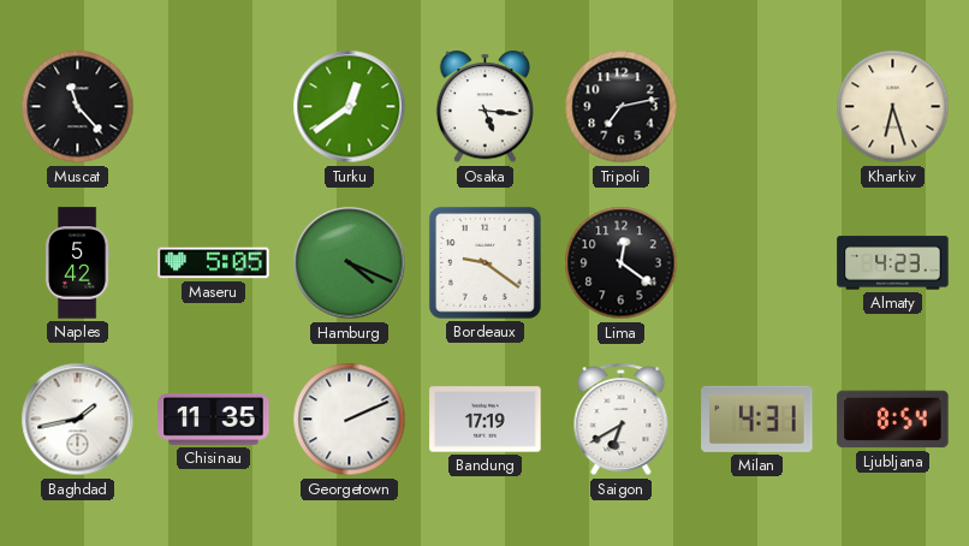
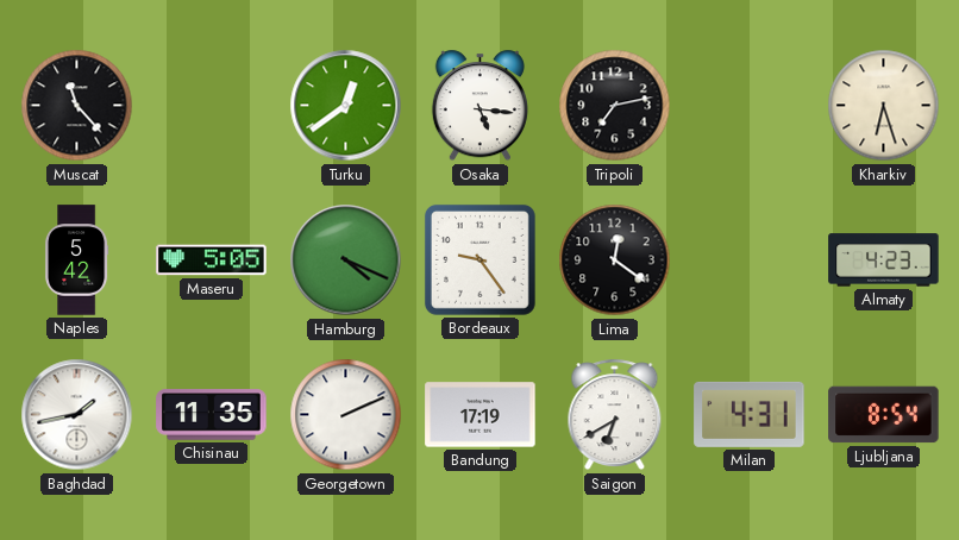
Bordeaux: 9:21 -> 9:24 (479, 259)
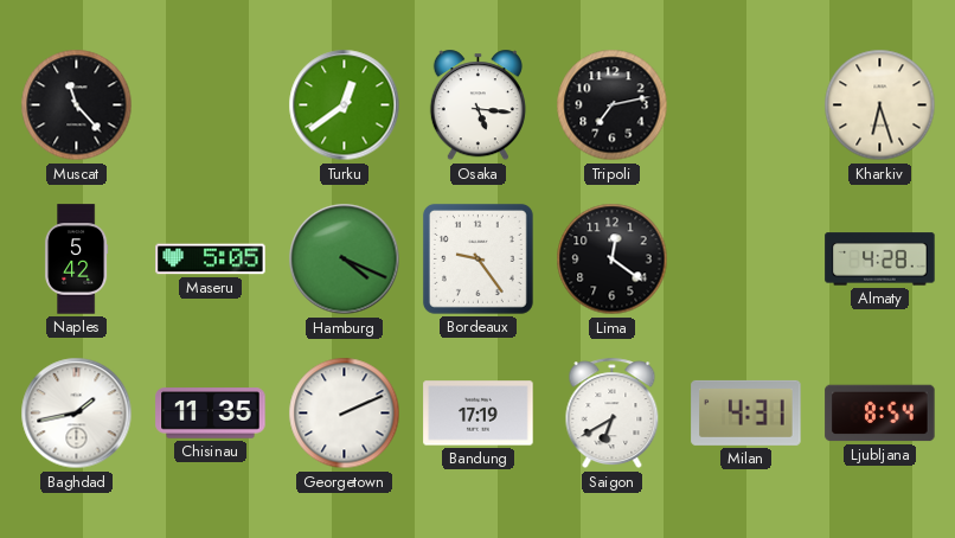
Almaty: 4:23 -> 4:28 (880, 260)
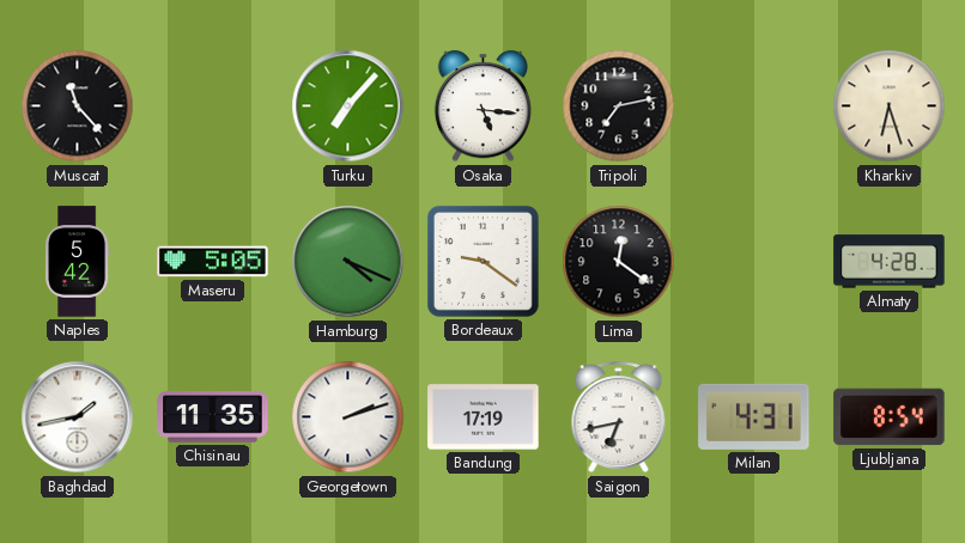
Turku: 12:39 -> 7:07 (348, 106)
Bordeaux: 9:24 -> 9:21 (482, 261)
Georgetown: 2:11 -> 2:12 (348, 417)
Saigon: 6:40 -> 6:43 (619, 417)
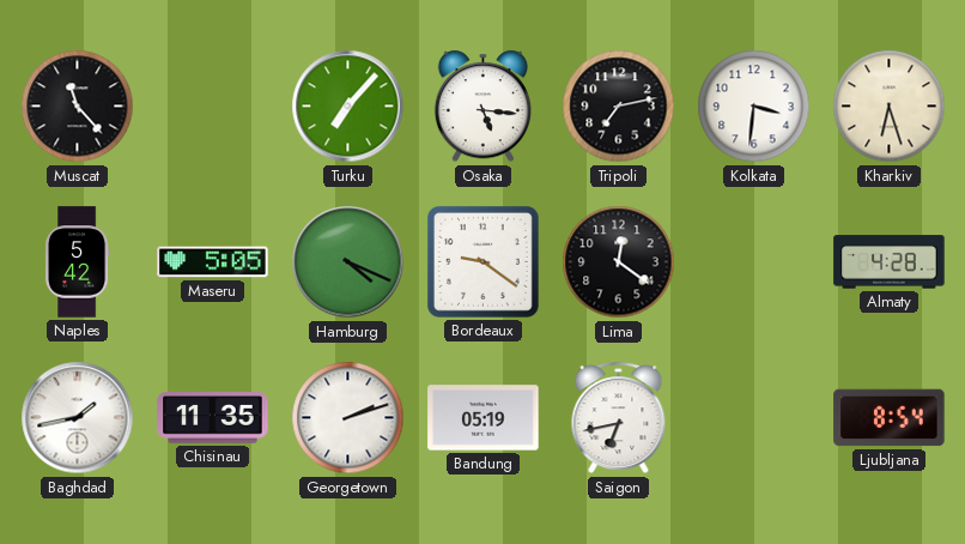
Kolkata: none -> 3:31 (754, 107)
Bandung: 17:19 -> 05:19 (484, 418)
Milan: 4:31 -> none (754, 416)
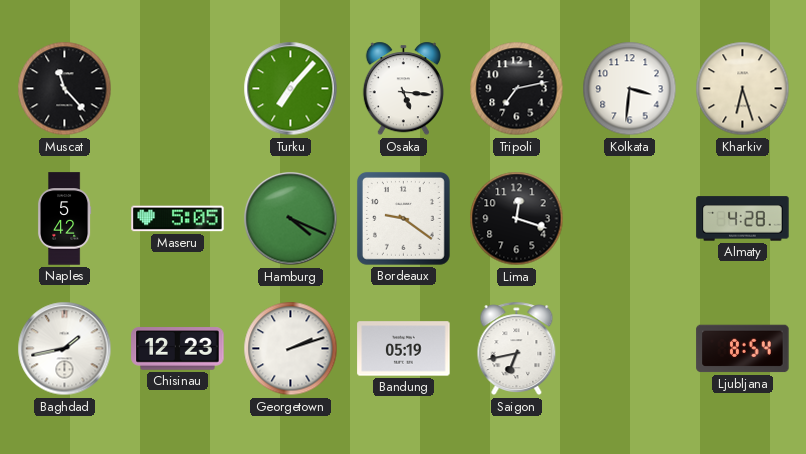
Lima: 12:21 -> 12:18 (517, 219)
Chisinau: 11:35 -> 12:23 (178, 349)
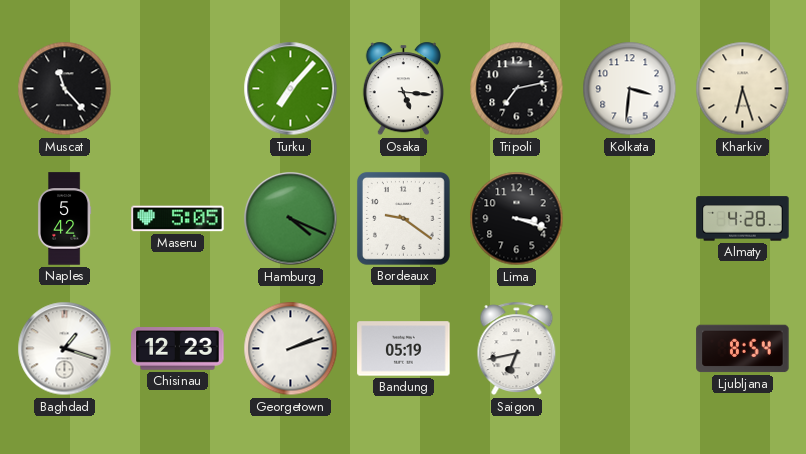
Lima: 12:18 -> 3:18 (517, 219)
Baghdad: 1:43 -> 1:18 (65, 349)
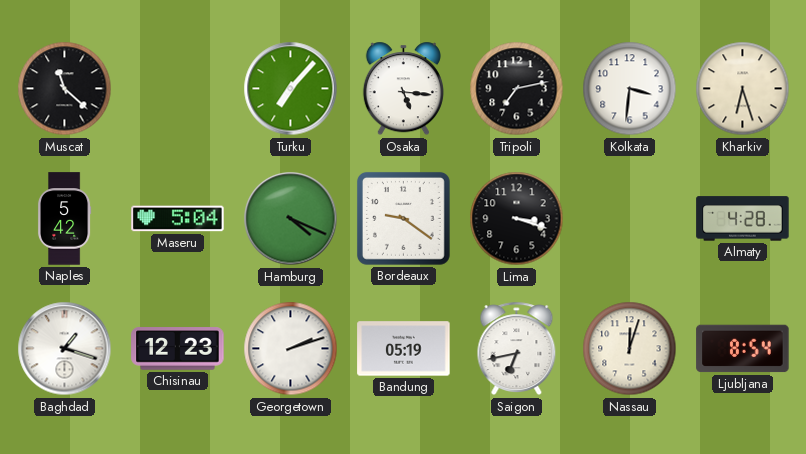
Muscat: 11:23 -> 11:22 (65, 89)
Maseru: 5:05 -> 5:04 (178, 219)
Nassau: none -> 12:03 (630, 349)
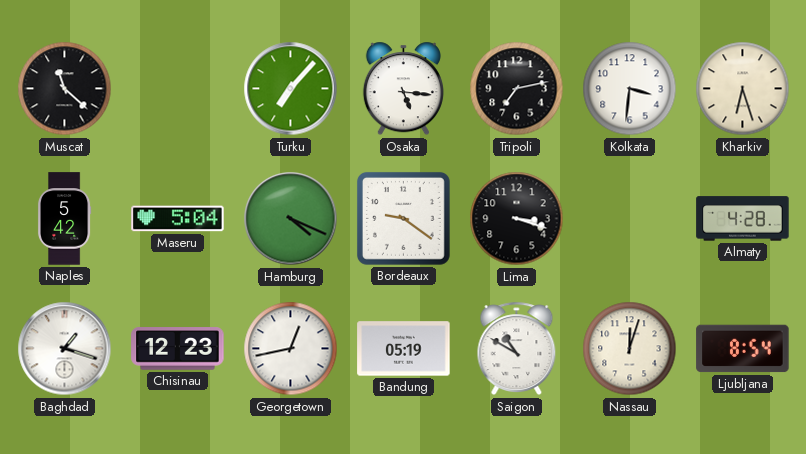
Georgetown: 2:12 -> 12:43 (291, 349)
Saigon: 6:43 -> 10:50 (517, 349)
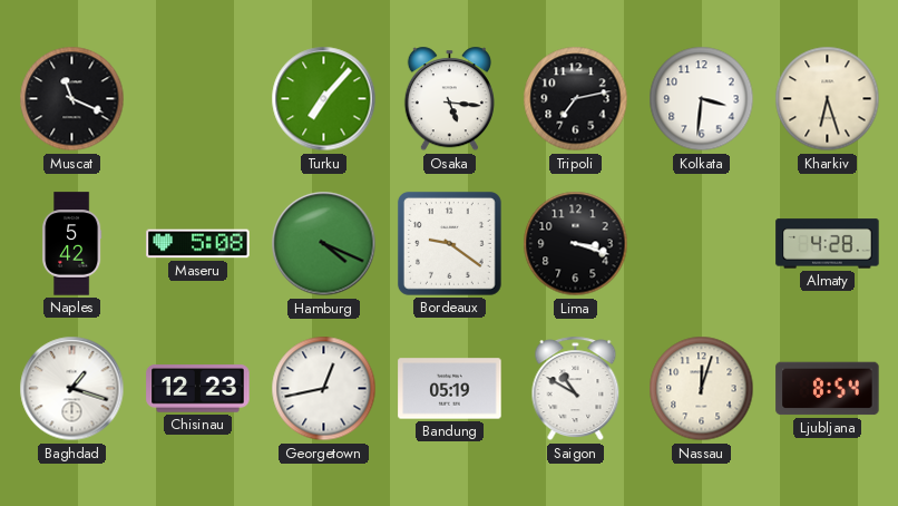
Muscat: 11:22 -> 11:19 (72, 99)
Maseru: 5:04 -> 5:08 (198, 244)
